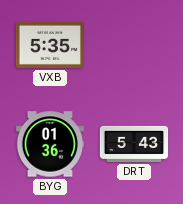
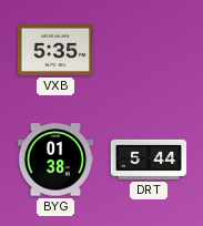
BYG: 01:36 -> 01:38 (54, 160)
DRT: 5:43 -> 5:44 (149, 160)
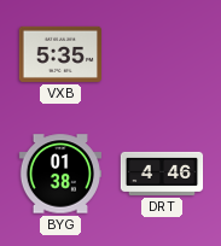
DRT: 5:44 -> 4:46 (162, 174)
